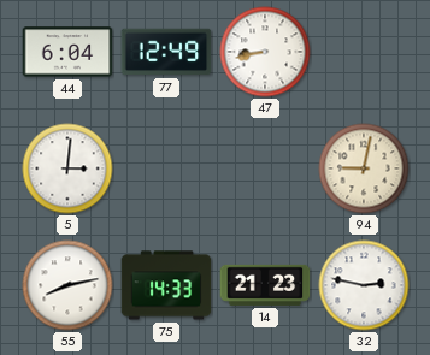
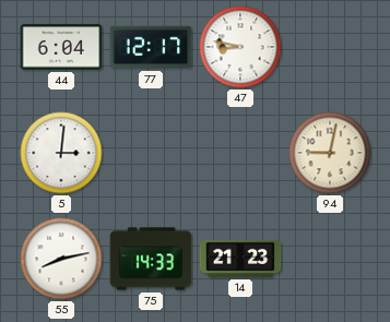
77: 12:49 -> 12:17 (151, 47)
47: 8:43 -> 8:47 (240, 47)
32: 2:47 -> none (364, 285)
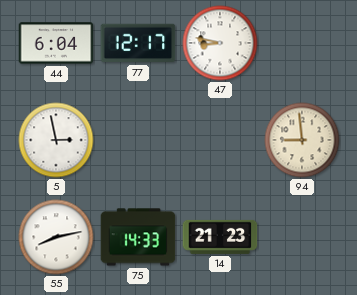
5: 3:01 -> 2:58 (56, 140)
94: 9:02 -> 8:59 (302, 140)
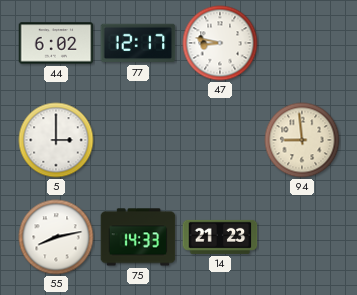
44: 6:04 -> 6:02 (56, 43)
5: 2:58 -> 3:00 (56, 140)
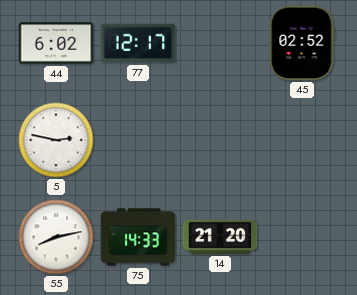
47: 8:47 -> none (220, 43)
45: none -> 02:52 (302, 43)
5: 3:00 -> 2:47 (56, 140)
94: 8:59 -> none (302, 140)
14: 21:23 -> 21:20 (220, 237)
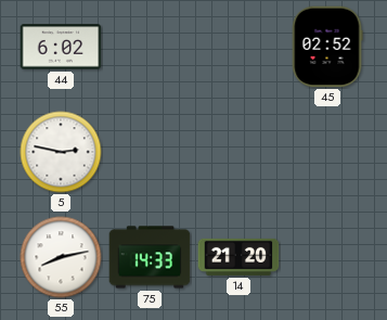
77: 12:17 -> none (138, 43)
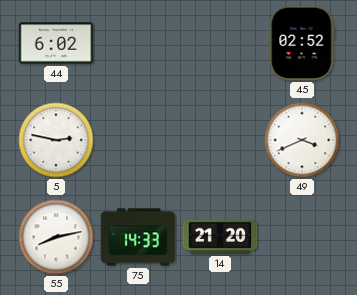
49: none -> 3:41 (302, 140)
